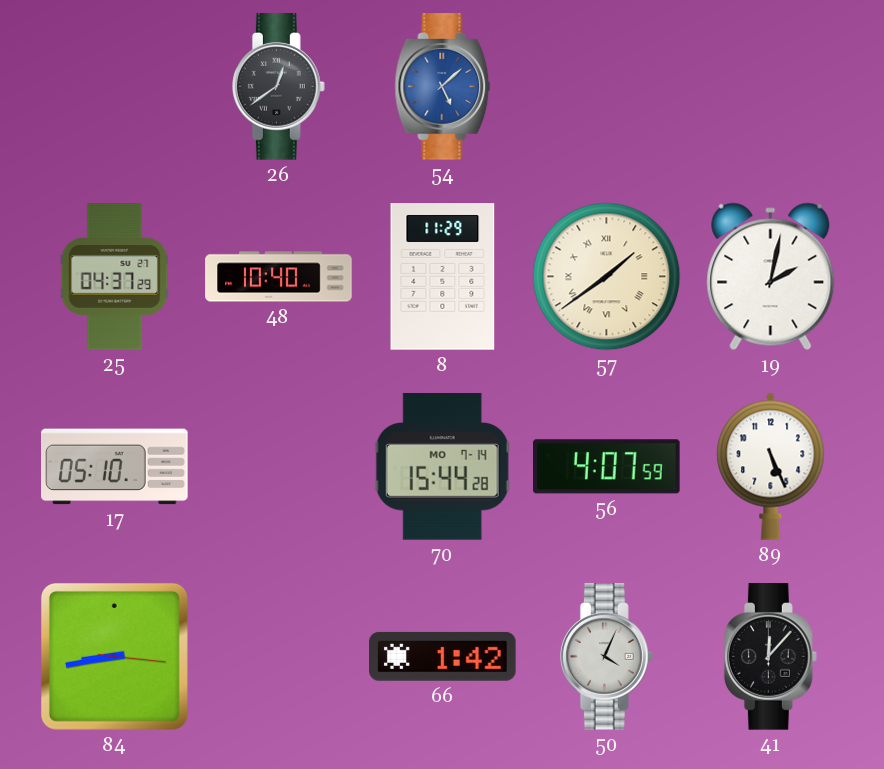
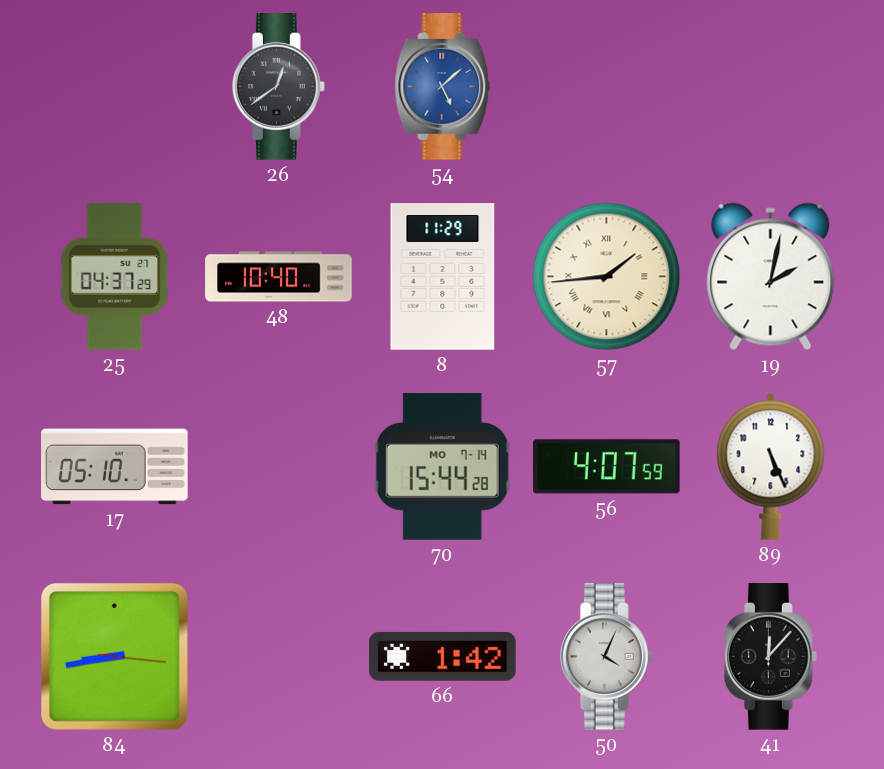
57: 1:39 -> 1:44 (607, 277)
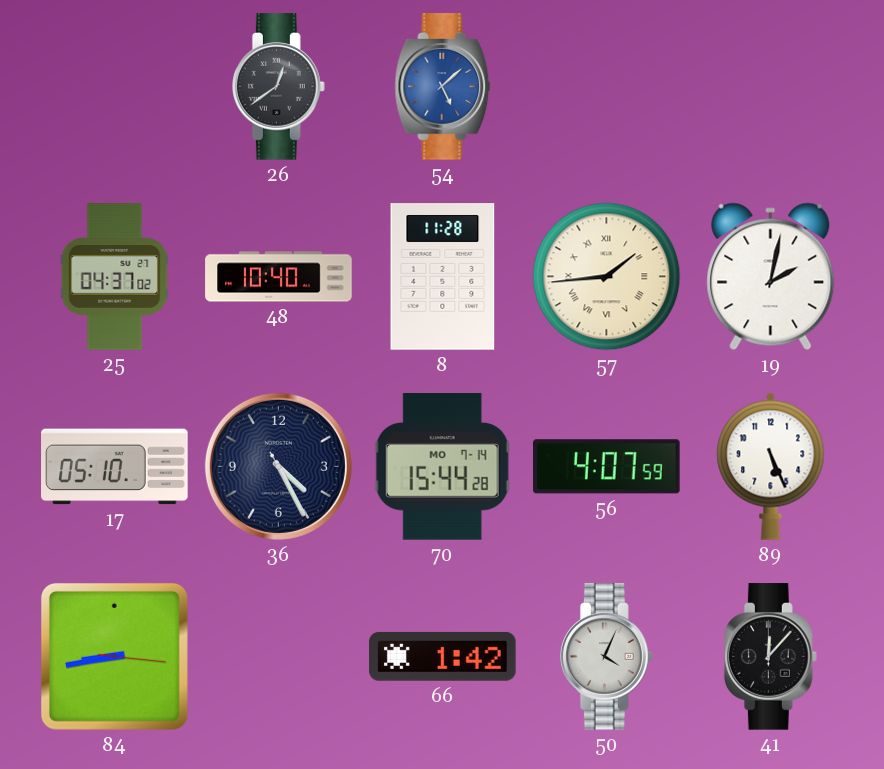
25: 04:37:29 -> 04:37:02 (115, 277)
8: 11:29 -> 11:28 (443, 277)
36: none -> 4:25 (278, 466)
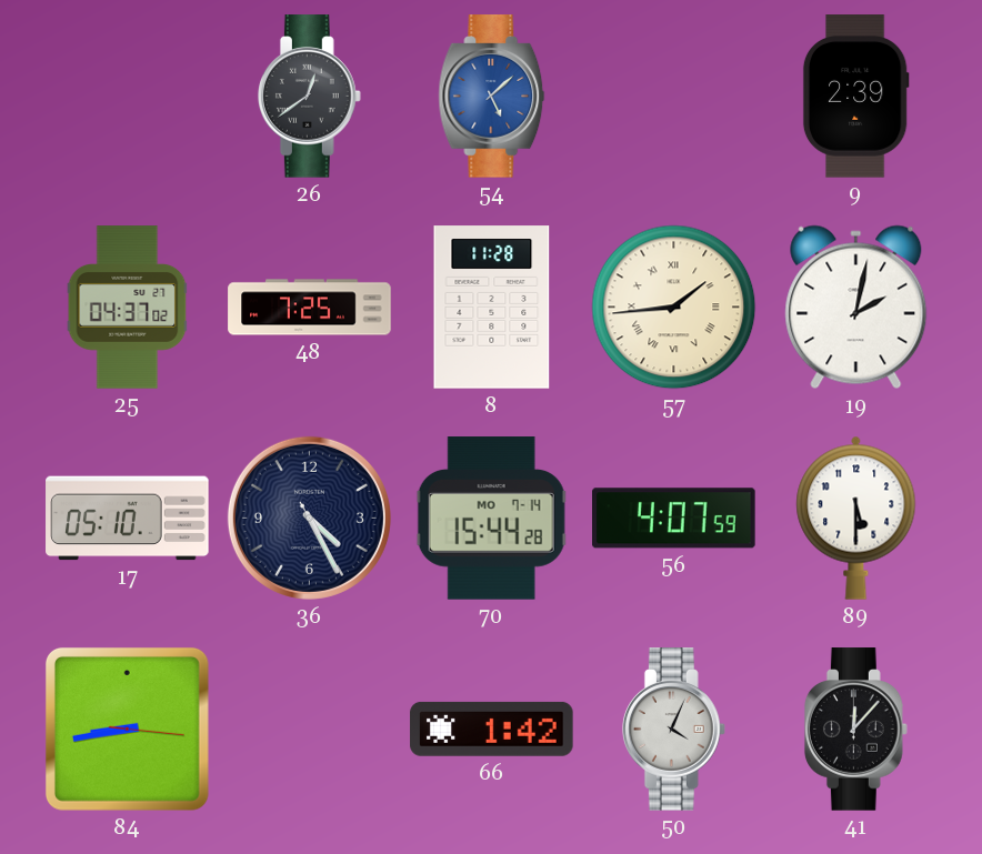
9: none -> 2:39 (855, 97)
48: 10:40 -> 7:25 (310, 308)
89: 5:26 -> 5:30 (856, 518)
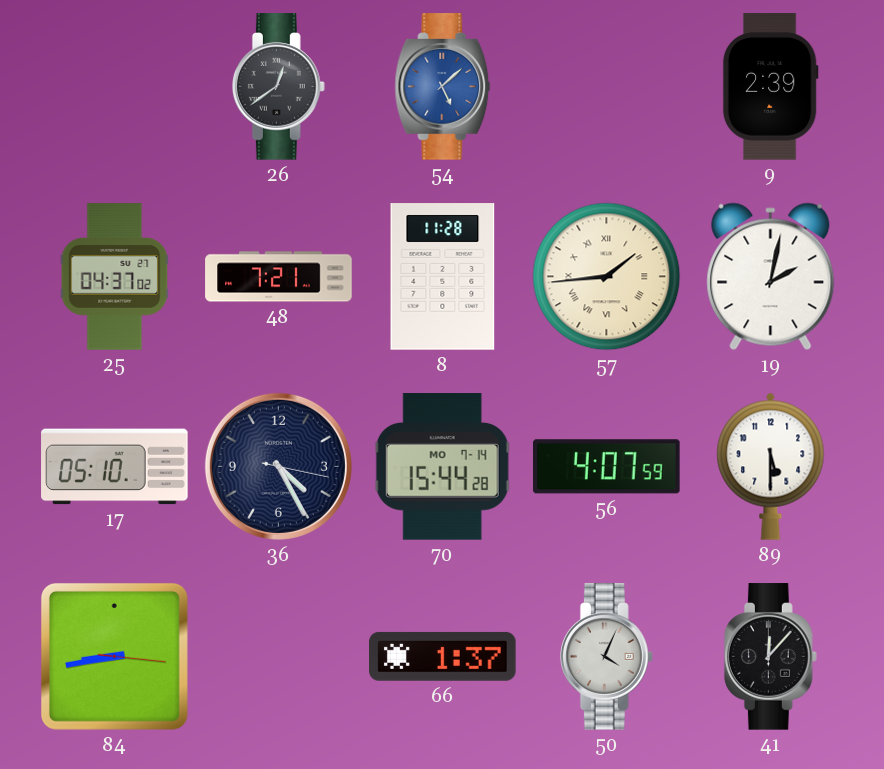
48: 7:25 -> 7:21 (279, 277)
36: 4:25:25 -> 4:25:17 (278, 466)
66: 1:42 -> 1:37 (443, 656)
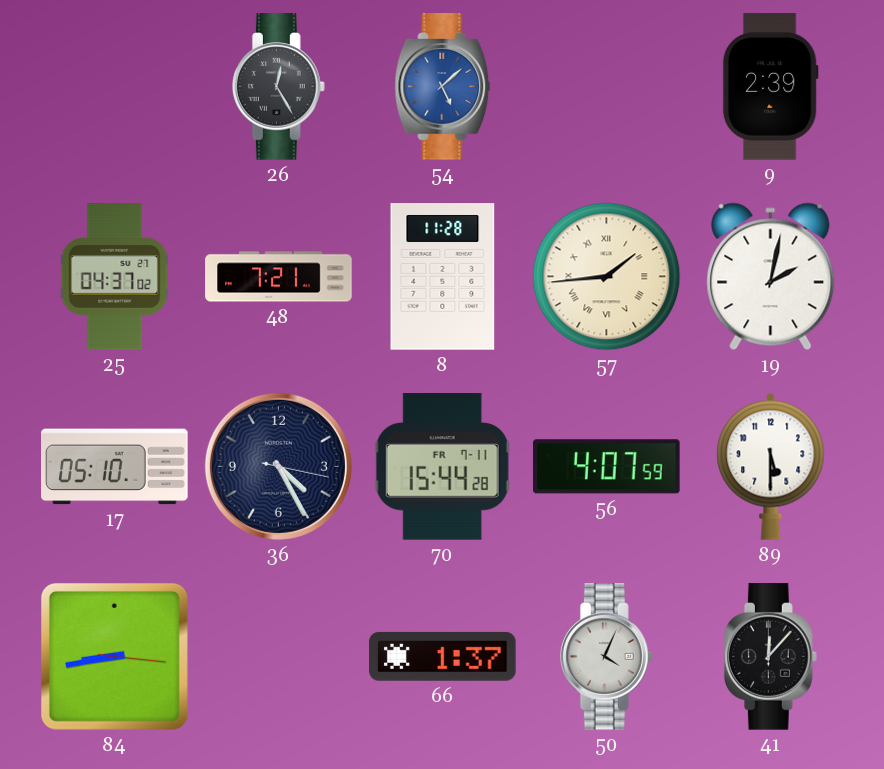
26: 12:39 -> 12:25 (278, 87)
70 date: MO 7-14 -> FR 7-11 (442, 467)
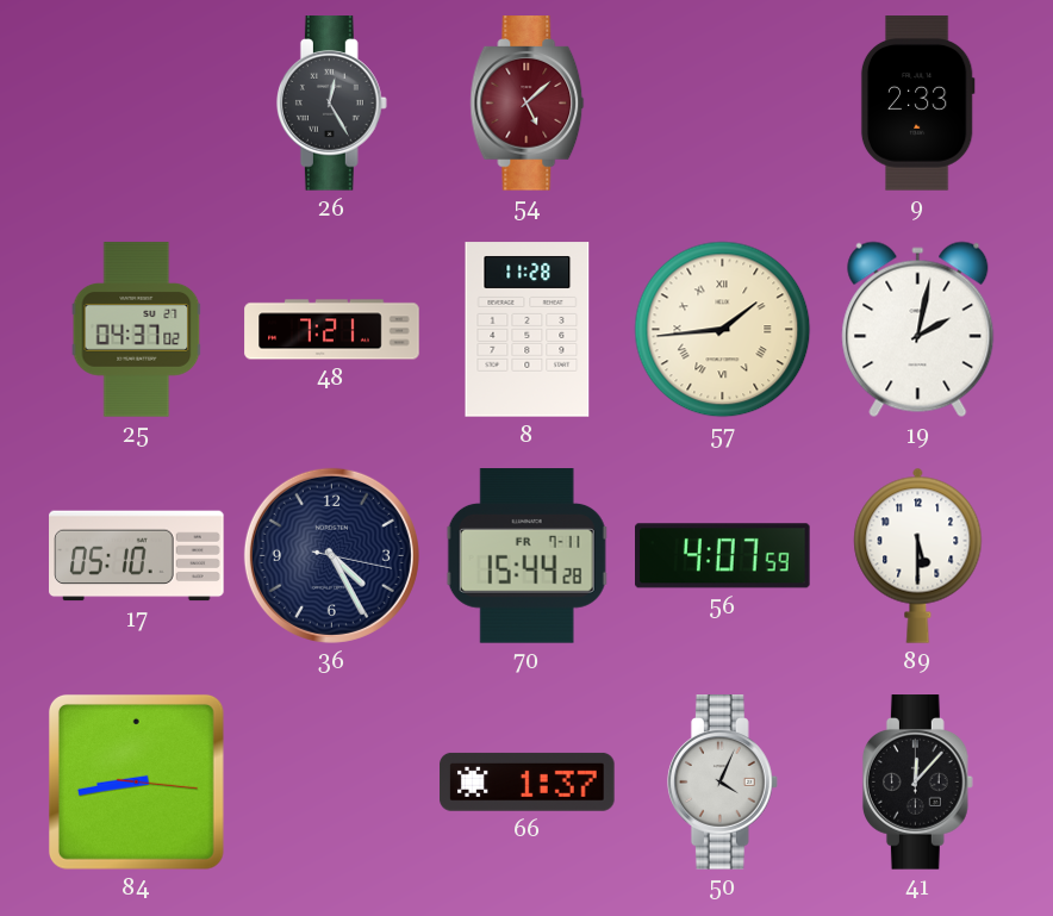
54 dial: blue -> burgundy (528, 104)
9: 2:39 -> 2:33 (917, 104)
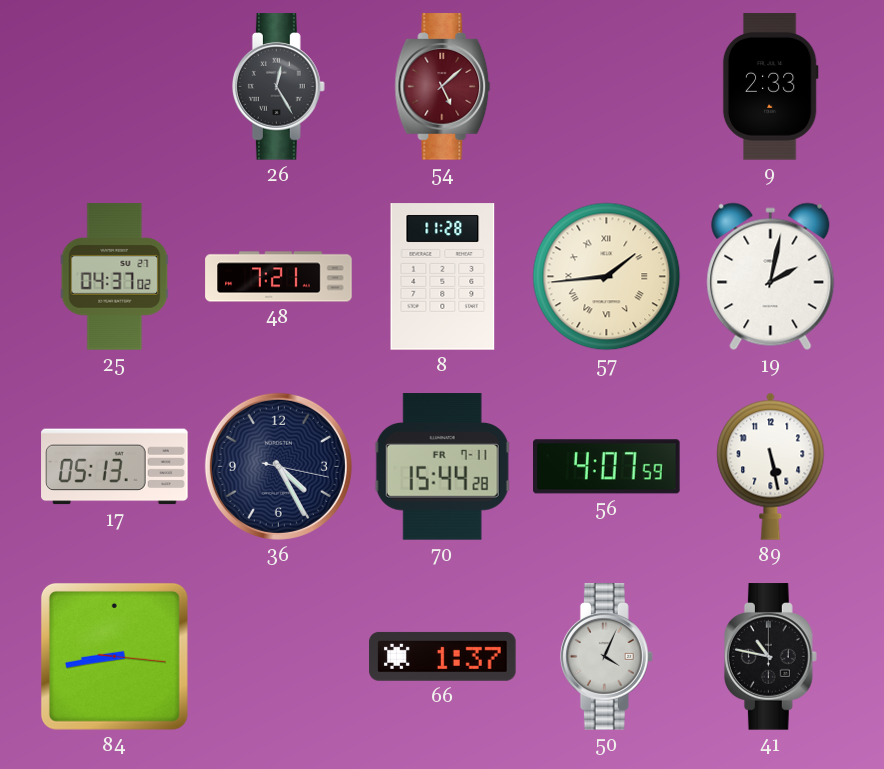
17: 05:10 -> 05:13 (115, 467)
89: 5:30 -> 5:28 (771, 466)
41: 12:07 -> 10:47 (770, 657)
